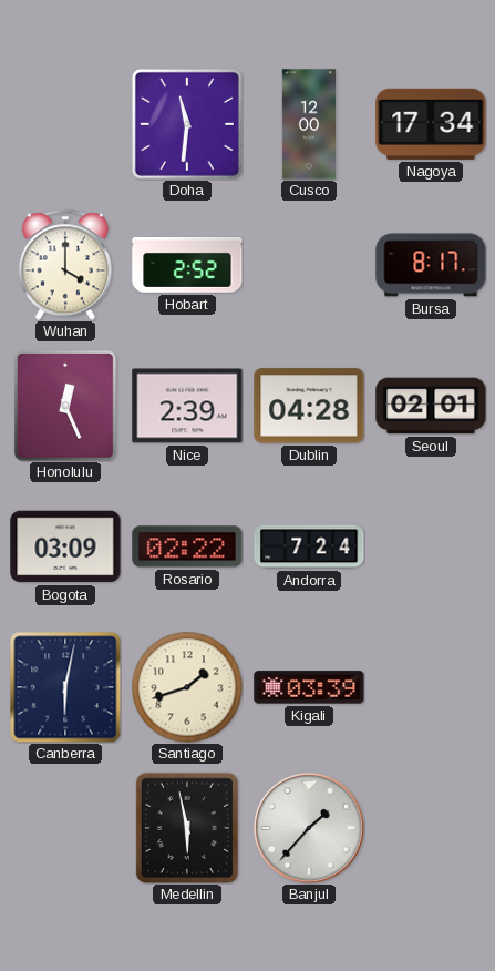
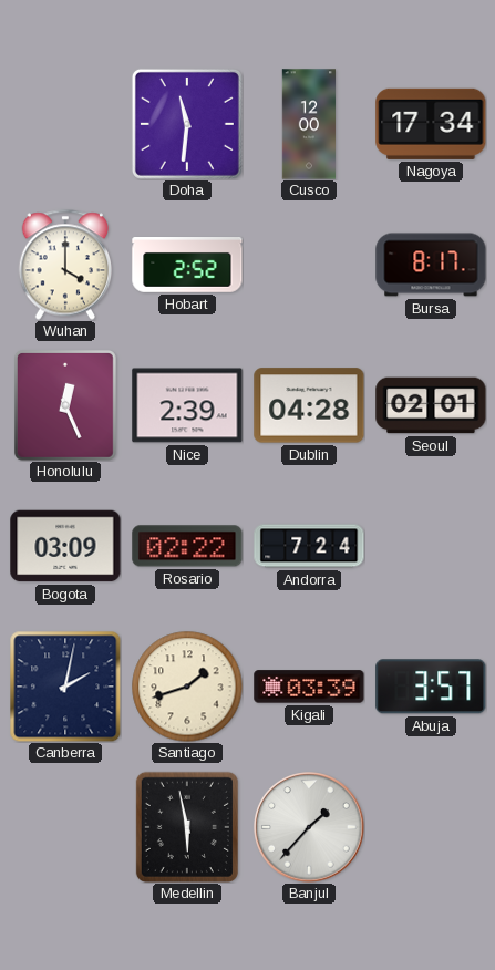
Canberra: 6:02 -> 2:02 (65, 687)
Abuja: none -> 3:57 (431, 687)
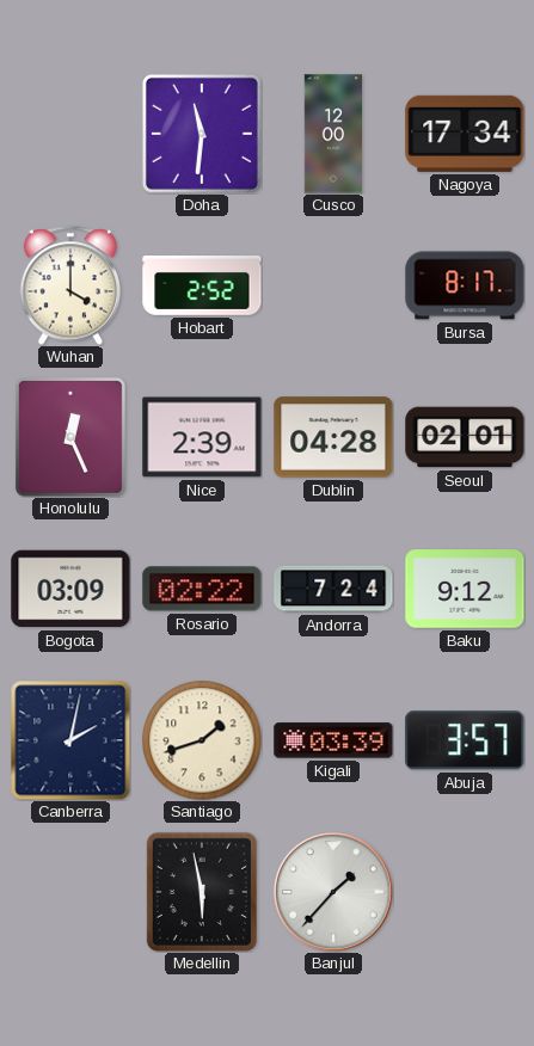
Baku: none -> 9:12 (465, 589)
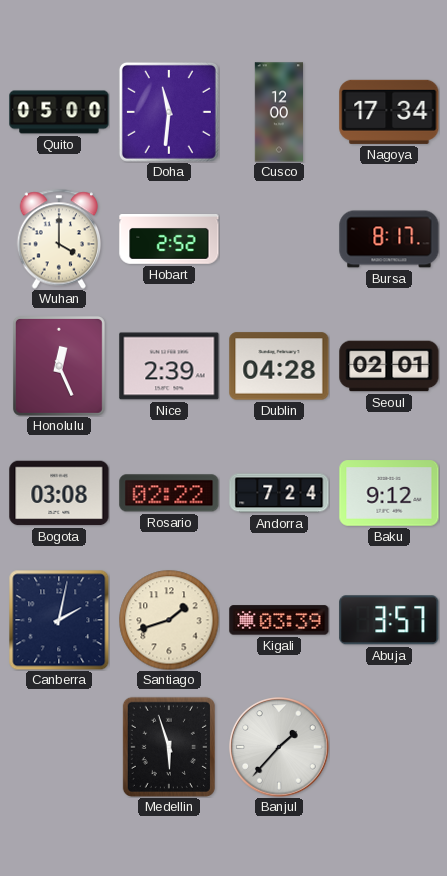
Quito: none -> 05:00 (59, 112)
Bogota: 03:09 -> 03:08 (59, 493)
Medellin: 5:58 -> 5:57 (169, 747)
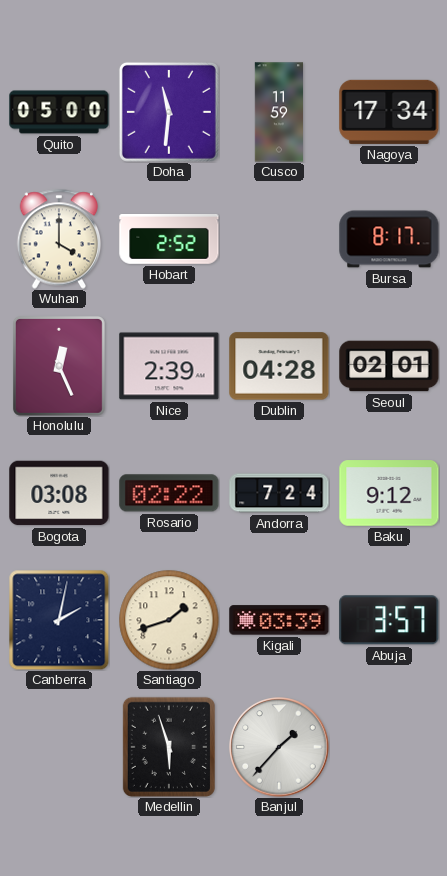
Cusco: 12:00 -> 11:59 (279, 112)
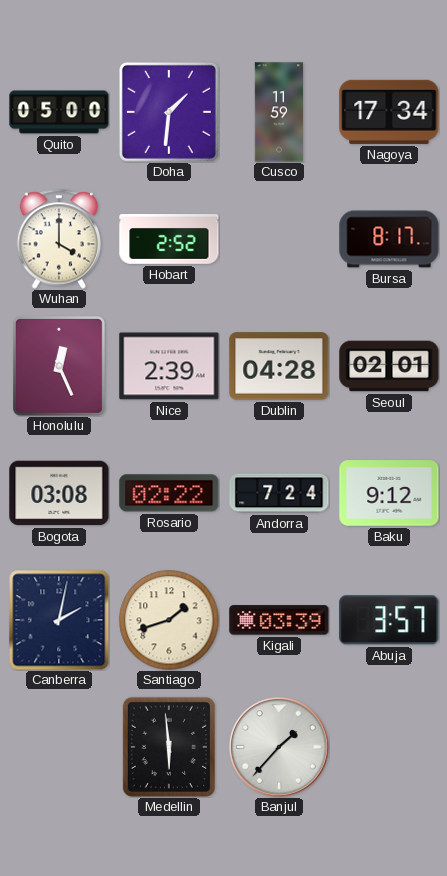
Doha: 11:31 -> 1:31 (169, 112)
Medellin: 5:57 -> 5:59 (169, 747)
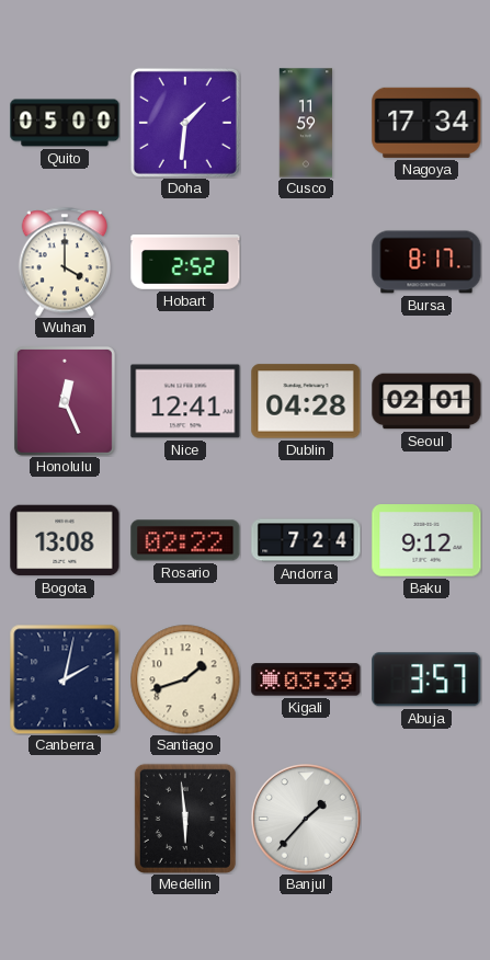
Nice: 2:39 -> 12:41 (185, 401)
Bogota: 03:08 -> 13:08 (65, 540)
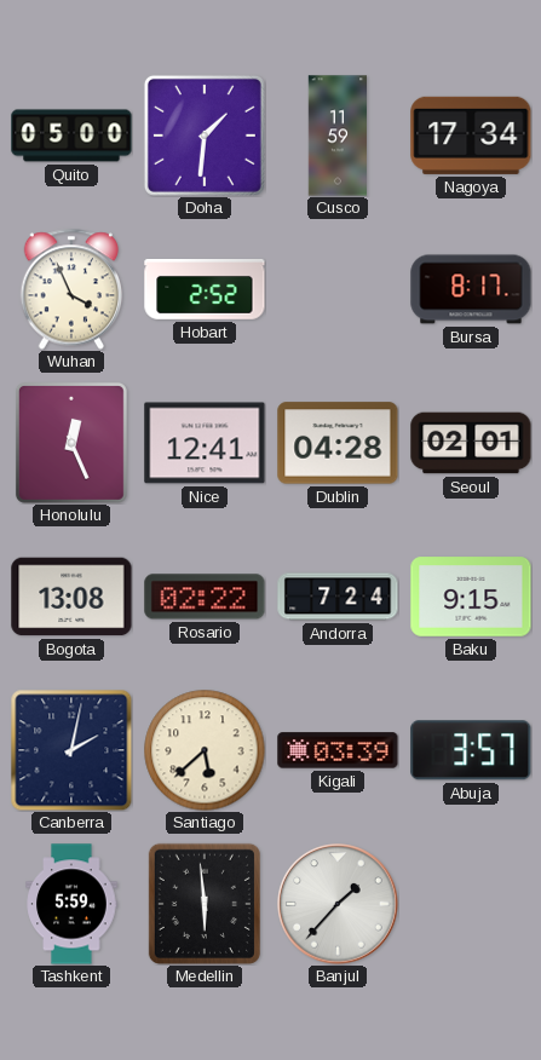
Wuhan: 4:00 -> 3:56 (71, 289)
Baku: 9:12 -> 9:15 (471, 597)
Santiago: 1:42 -> 5:38 (205, 750)
Tashkent: none -> 5:59 (71, 904)
